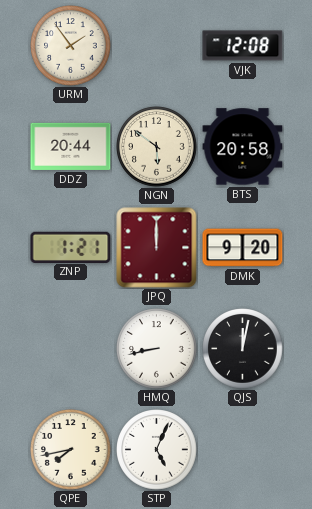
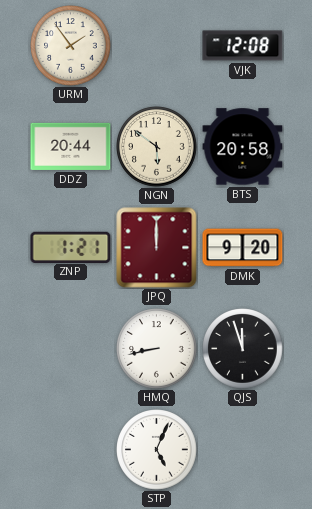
QJS: 12:02 -> 11:57 (243, 349)
QPE: 7:43 -> none (71, 450)
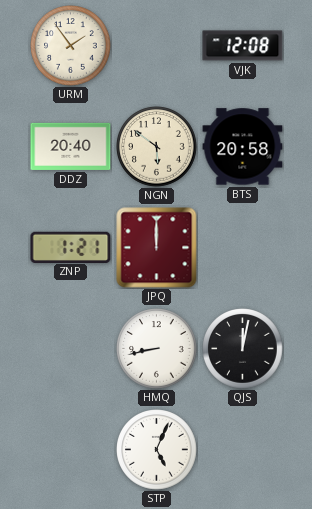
DDZ: 20:44 -> 20:40 (71, 146)
DMK: 9:20 -> none (243, 248)
QJS: 11:57 -> 12:02 (243, 349)
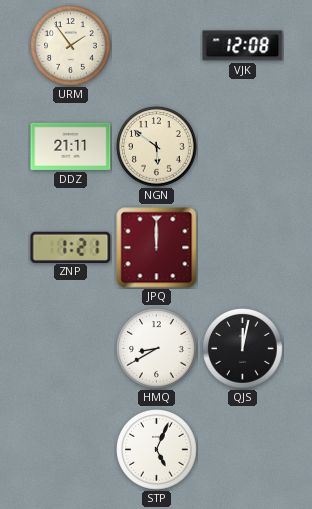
DDZ: 20:40 -> 21:11 (71, 146)
BTS: 20:58 -> none (243, 147)
HMQ: 8:43 -> 8:40 (157, 349)
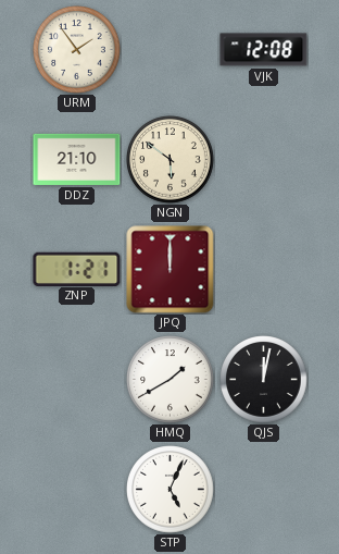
DDZ: 21:11 -> 21:10 (77, 159)
HMQ: 8:40 -> 1:40 (171, 380)
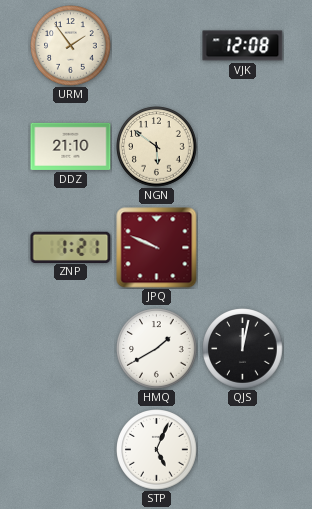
JPQ: 12:00 -> 9:49 (157, 248)
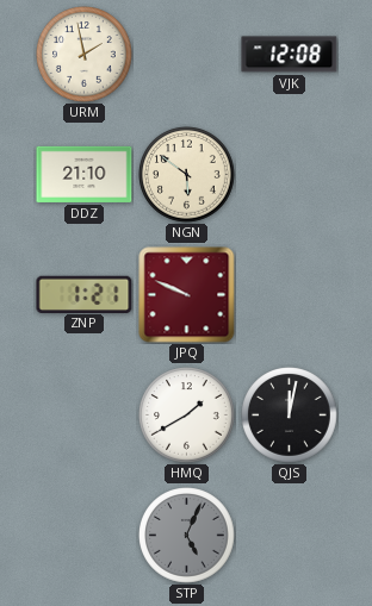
URM: 1:54 -> 1:58 (85, 55)
STP dial: white -> grey (187, 536)
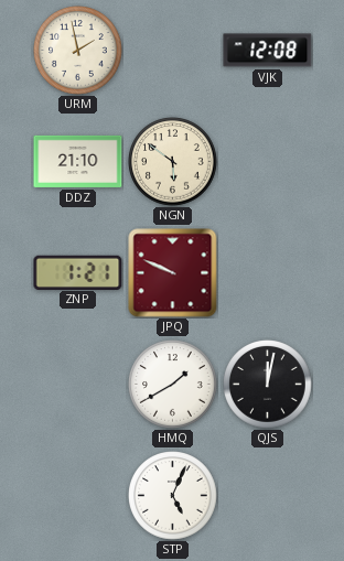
STP dial: grey -> white (173, 496)
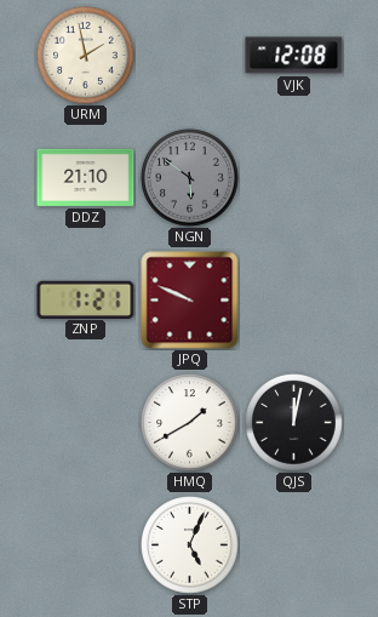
NGN dial: cream -> grey (190, 178)
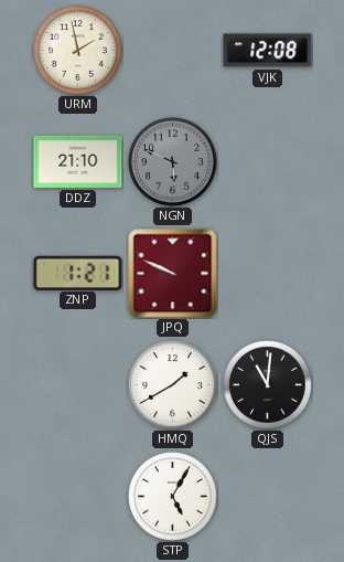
NGN: 5:51 -> 5:49 (173, 162)
QJS: 12:02 -> 11:01 (268, 385)
STP: 5:04 -> 5:05 (173, 497)
